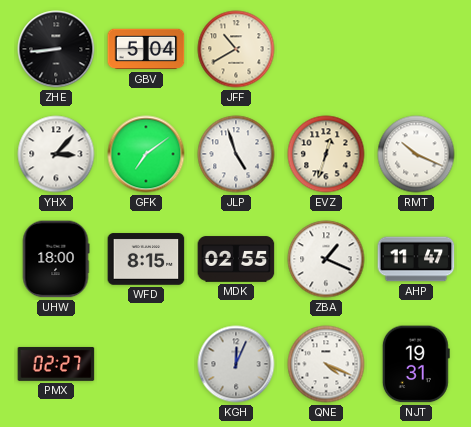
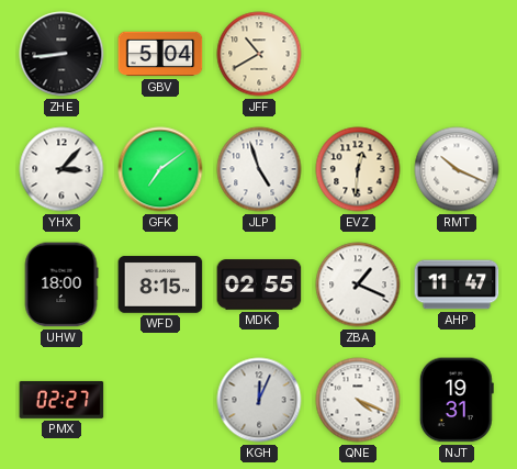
EVZ: 12:33 -> 12:31 (358, 169)
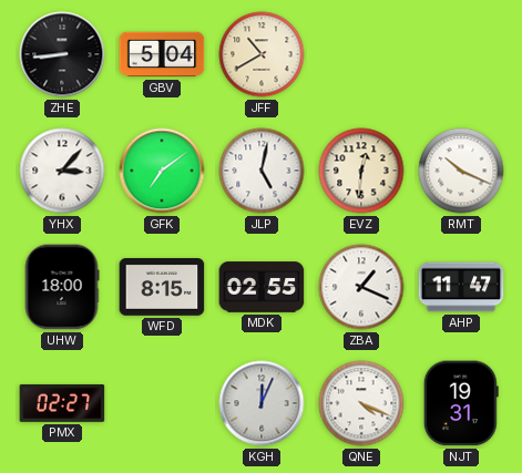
JLP: 4:57 -> 5:02 (262, 171)
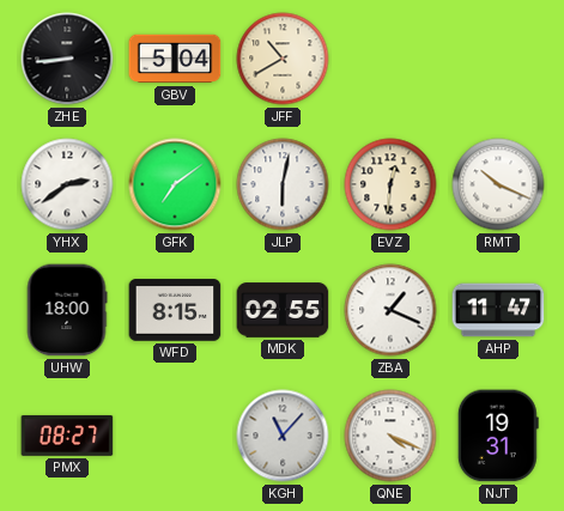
YHX: 3:07 -> 2:39 (67, 184)
JLP: 5:02 -> 6:02 (283, 184)
PMX: 02:27 -> 08:27 (67, 436)
KGH: 12:04 -> 11:07 (283, 436)
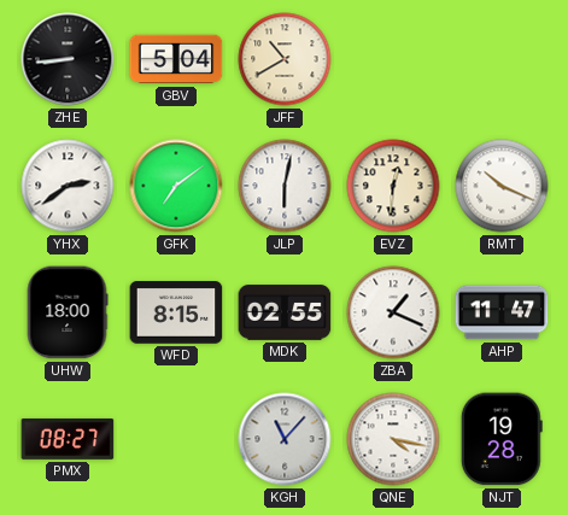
QNE: 4:19 -> 4:17 (393, 439)
NJT: 19:31 -> 19:28 (502, 439)
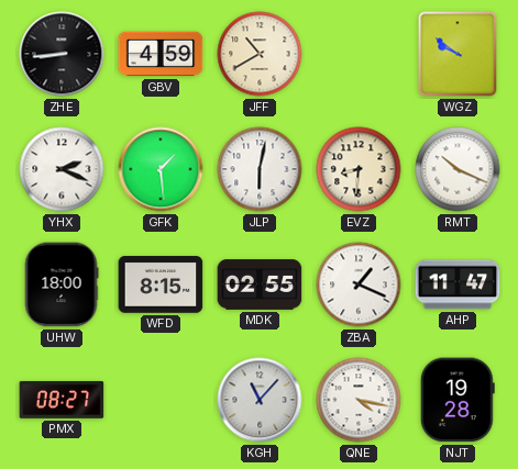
GBV: 5:04 -> 4:59 (161, 54)
WGZ: none -> 9:51 (458, 54)
YHX: 2:39 -> 2:19 (62, 169)
GFK: 7:09 -> 1:29 (161, 169)
EVZ: 12:31 -> 8:31 (359, 169)
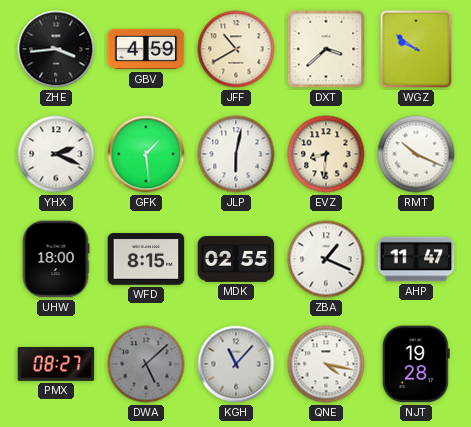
ZHE: 8:44 -> 3:44 (56, 49)
DXT: none -> 3:38 (326, 49)
DWA: none -> 5:08 (146, 364)
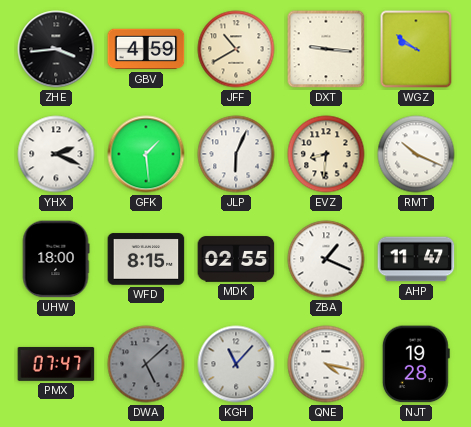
DXT: 3:38 -> 9:16 (326, 49)
JLP: 6:02 -> 6:04 (236, 154)
PMX: 08:27 -> 07:47 (56, 364)
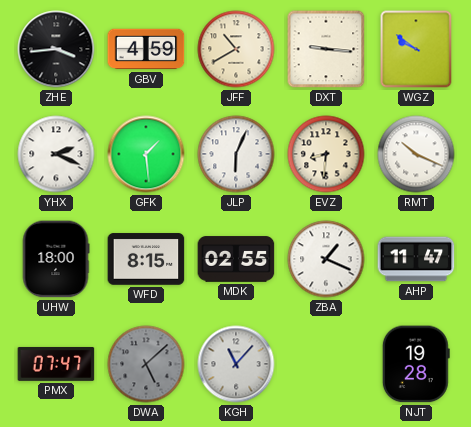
QNE: 4:17 -> none (326, 364)
